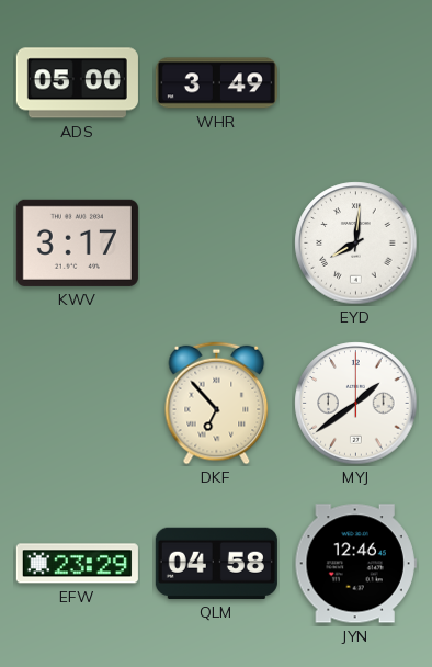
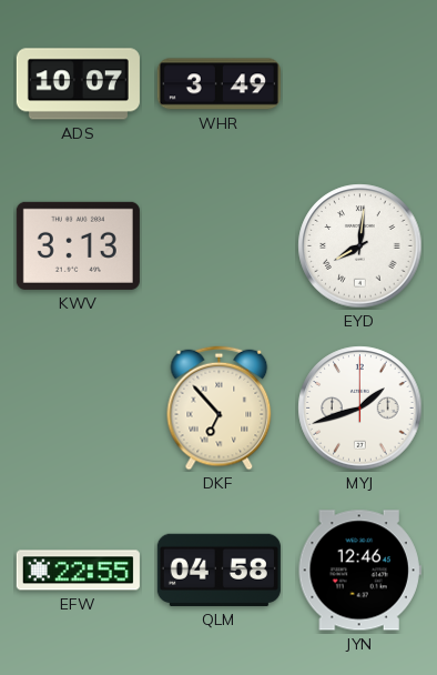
ADS: 05:00 -> 10:07 (78, 84)
KWV: 3:17 -> 3:13 (78, 245)
MYJ: 1:39 -> 1:42 (360, 409)
EFW: 23:29 -> 22:55 (78, 571)
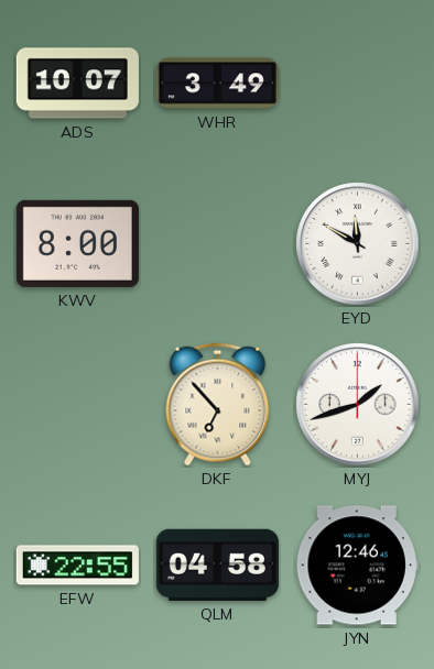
KWV: 3:13 -> 8:00 (77, 243)
EYD: 8:01 -> 11:50 (358, 244)
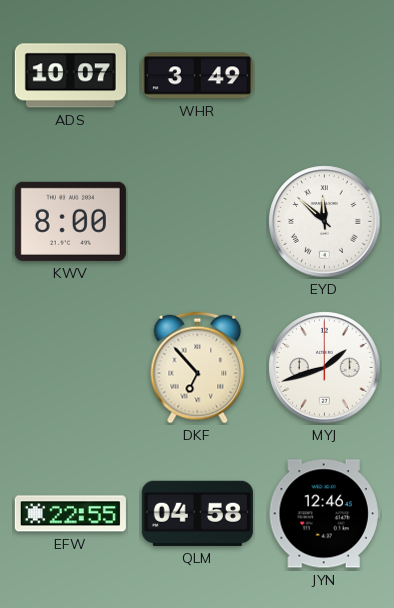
EYD: 11:50 -> 11:52 (325, 222)
